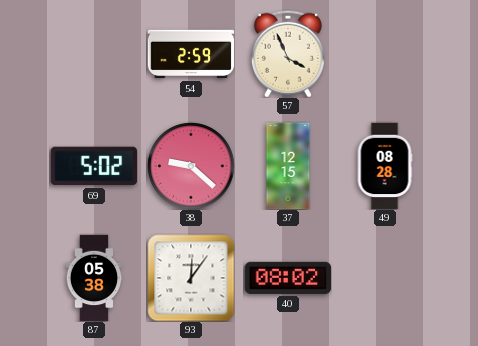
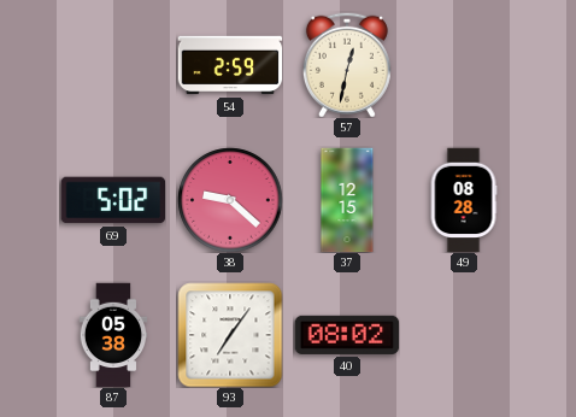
57: 3:56 -> 12:32 (347, 65)
93: 12:06 -> 7:06 (230, 335)
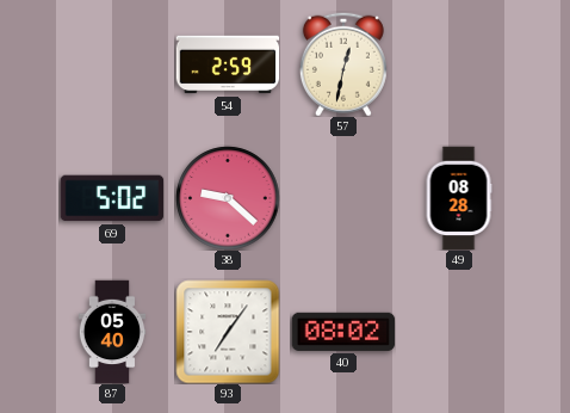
37: 12:15 -> none (347, 200)
87: 05:38 -> 05:40 (112, 332)
